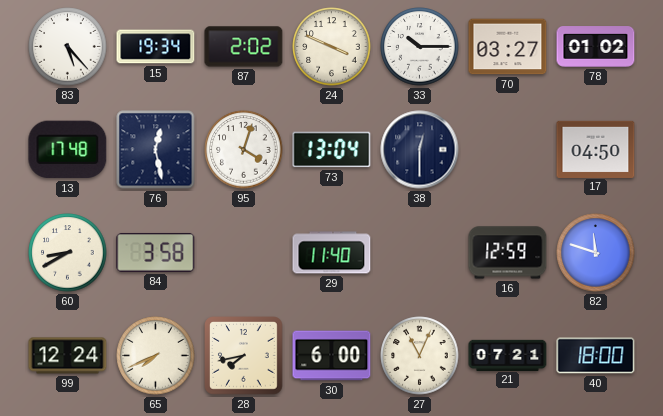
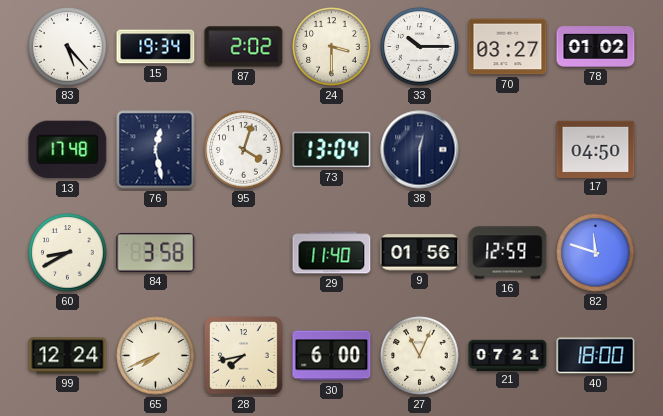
24: 3:49 -> 3:30 (332, 47)
9: none -> 01:56 (420, 253)
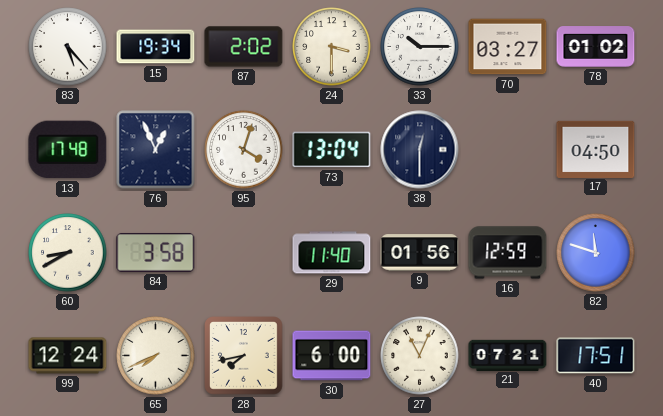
76: 12:28 -> 12:56 (156, 150)
40: 18:00 -> 17:51 (596, 356)
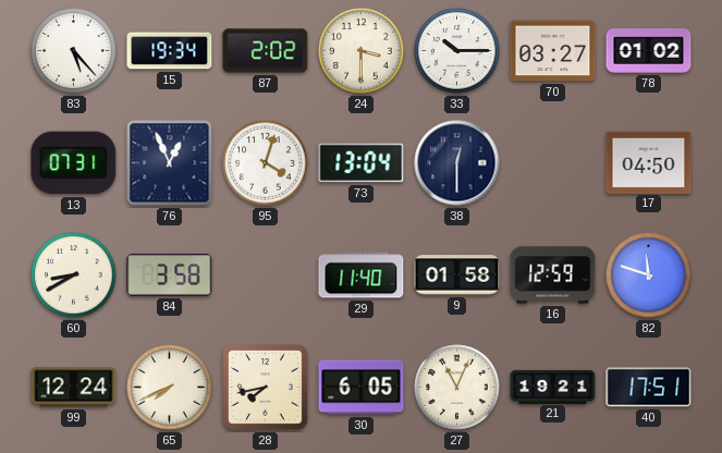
13: 17:48 -> 07:31 (74, 163)
9: 01:56 -> 01:58 (457, 276)
30: 6:00 -> 6:05 (362, 388)
21: 07:21 -> 19:21 (553, 387)
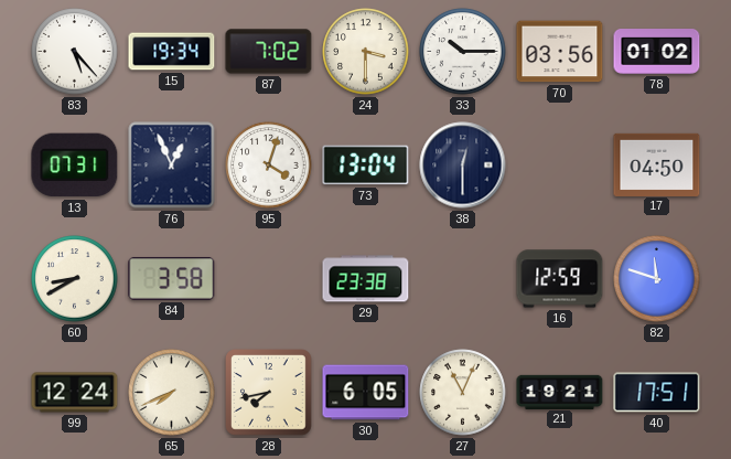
87: 2:02 -> 7:02 (269, 52)
70: 03:27 -> 03:56 (560, 52)
29: 11:40 -> 23:38 (366, 279)
9: 01:58 -> none (457, 276)
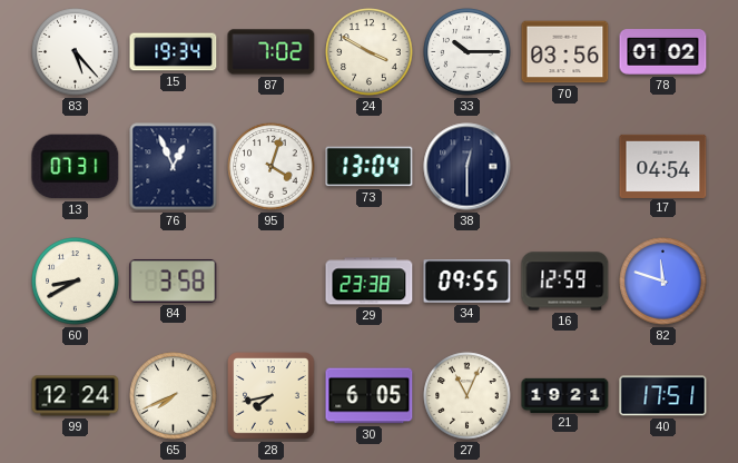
24: 3:30 -> 3:50 (370, 52)
17: 04:50 -> 04:54 (663, 166)
34: none -> 09:55 (468, 282)
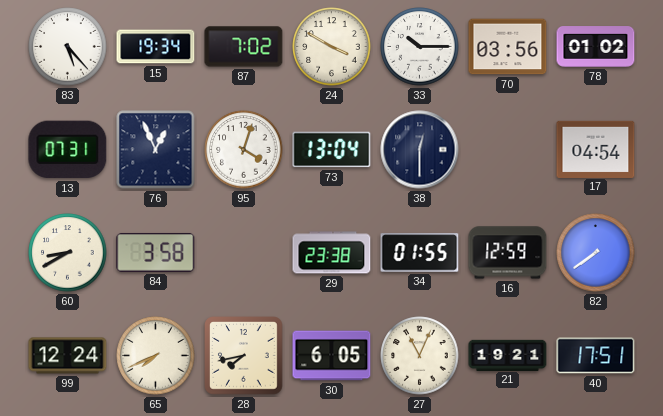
34: 09:55 -> 01:55 (420, 253)
82: 11:48 -> 7:39 (596, 253)
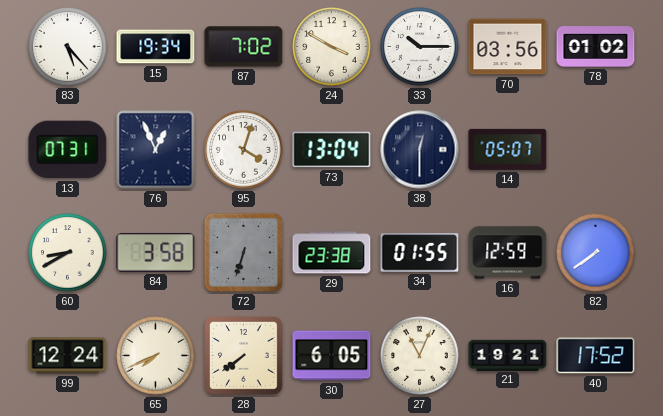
14: none -> 05:07 (508, 149)
17: 04:54 -> none (596, 149)
72: none -> 6:33 (243, 252)
28: 7:43 -> 7:39 (244, 356)
40: 17:51 -> 17:52 (596, 356)
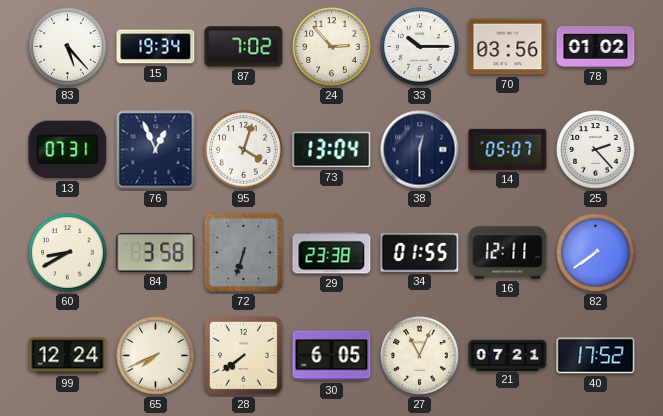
24: 3:50 -> 2:53 (332, 47)
25: none -> 2:23 (596, 150)
16: 12:59 -> 12:11 (508, 253)
21: 19:21 -> 07:21 (508, 355)
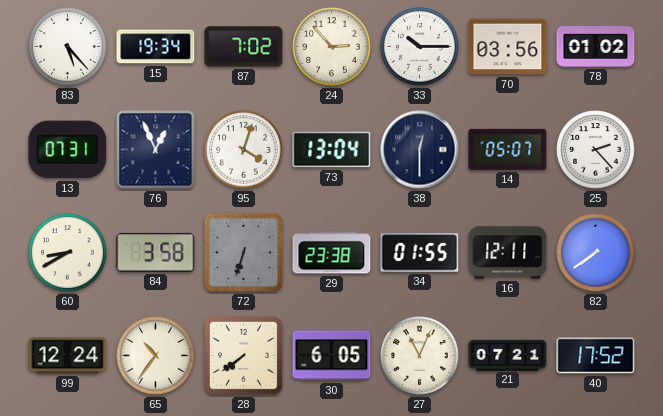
65: 7:41 -> 10:36 (156, 356)
